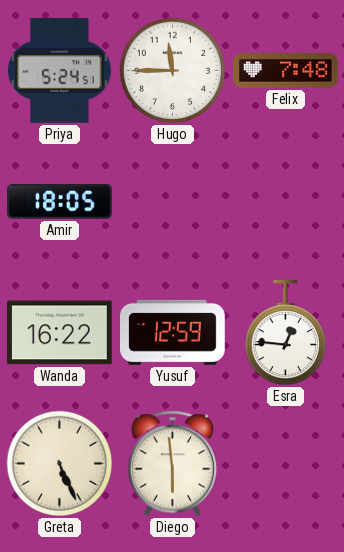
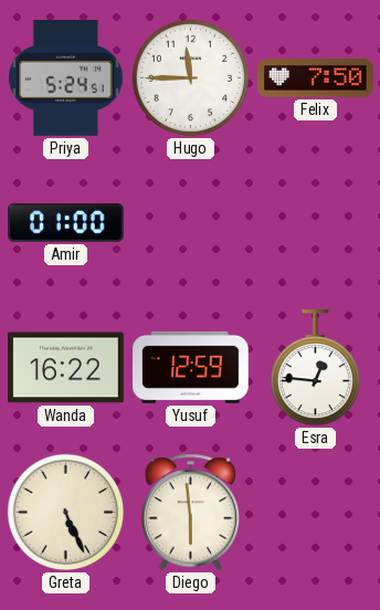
Felix: 7:48 -> 7:50 (316, 78)
Amir: 18:05 -> 01:00 (66, 223)
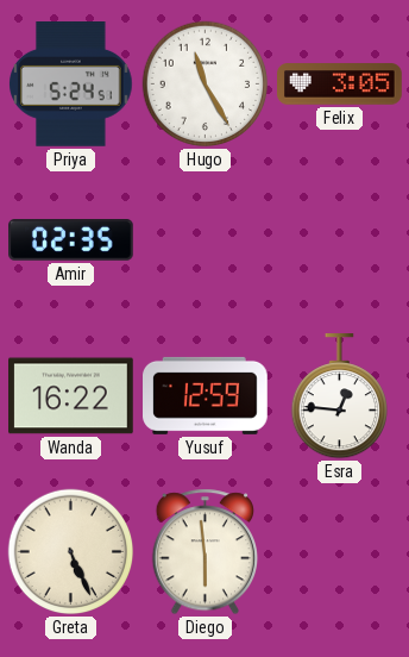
Hugo: 11:45 -> 11:25 (206, 85)
Felix: 7:50 -> 3:05 (340, 85)
Amir: 01:00 -> 02:35 (71, 240)
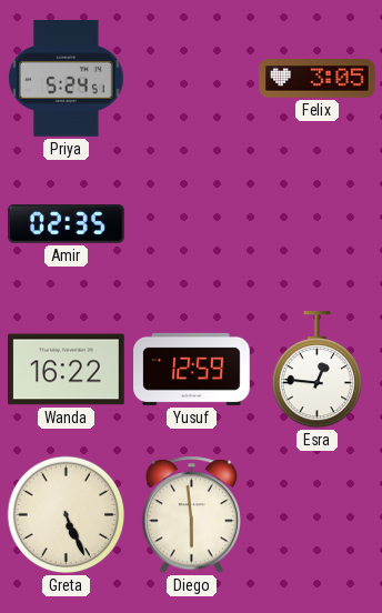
Hugo: 11:25 -> none (206, 85)
